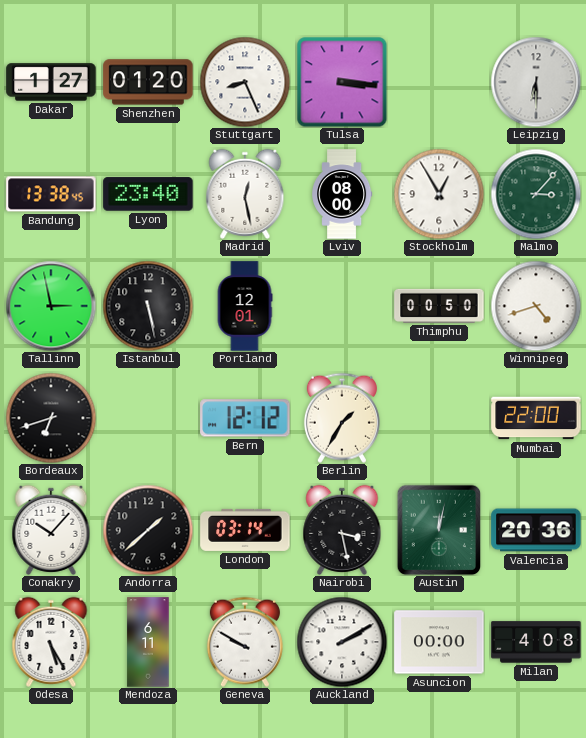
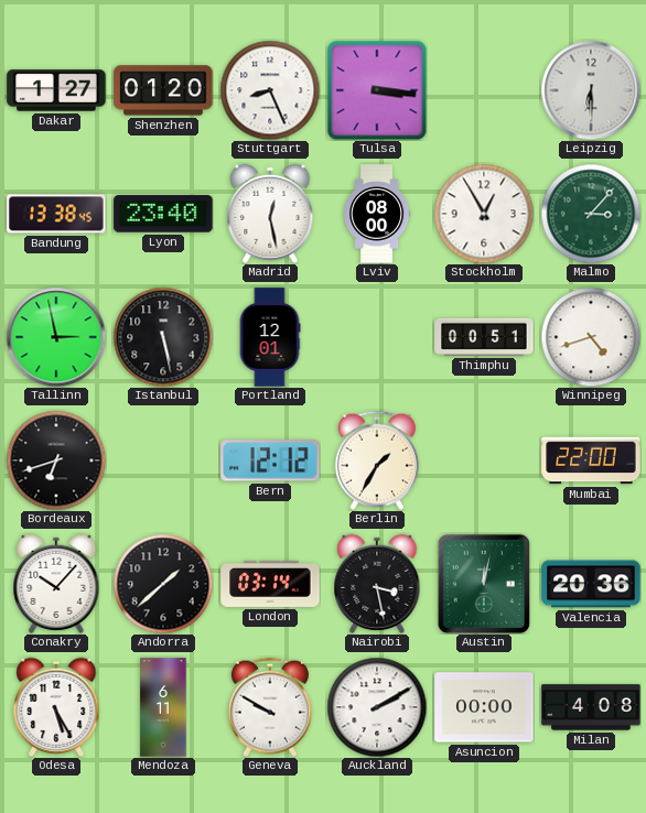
Thimphu: 00:50 -> 00:51 (484, 337)
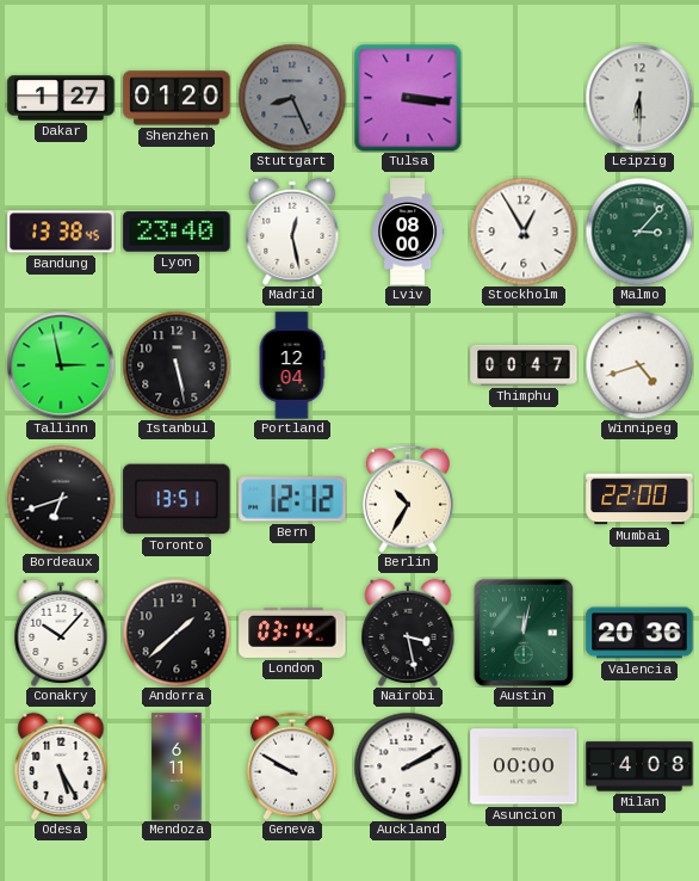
Stuttgart dial: white -> grey (292, 98)
Portland: 12:01 -> 12:04 (292, 365)
Thimphu: 00:51 -> 00:47 (524, 365)
Toronto: none -> 13:51 (177, 499)
Berlin: 1:35 -> 10:35 (408, 499)
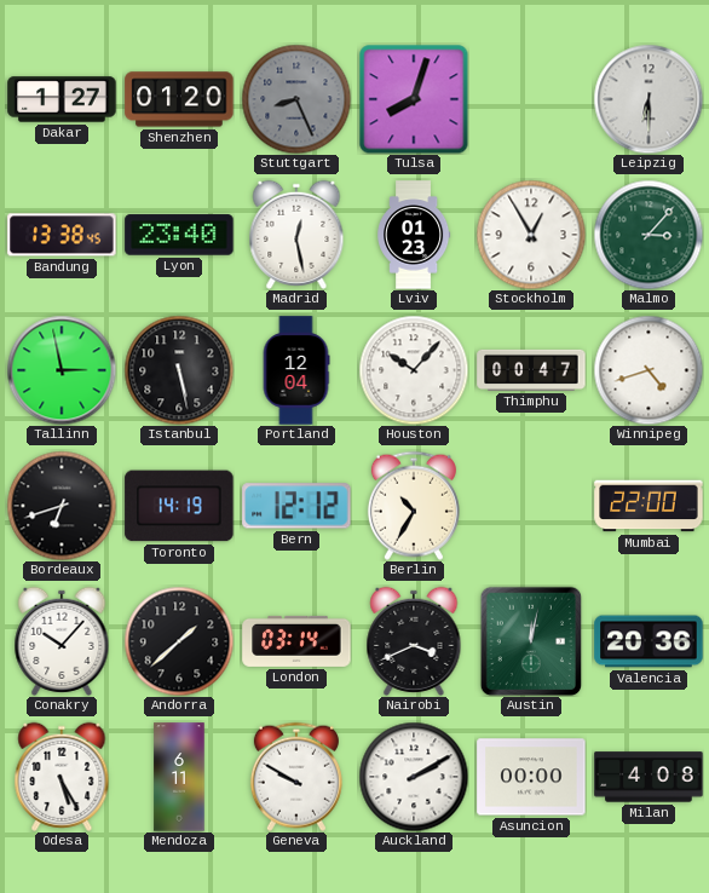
Tulsa: 3:16 -> 8:03 (414, 99)
Lviv: 08:00 -> 01:23 (414, 235)
Houston: none -> 10:07 (414, 370)
Toronto: 13:51 -> 14:19 (179, 506)
Nairobi: 3:28 -> 3:41 (414, 641)
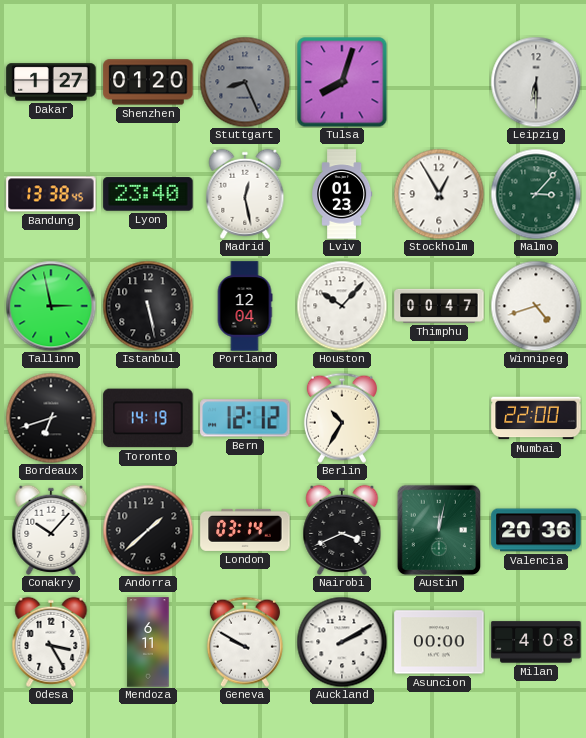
Odesa: 5:25 -> 3:25 (51, 642)
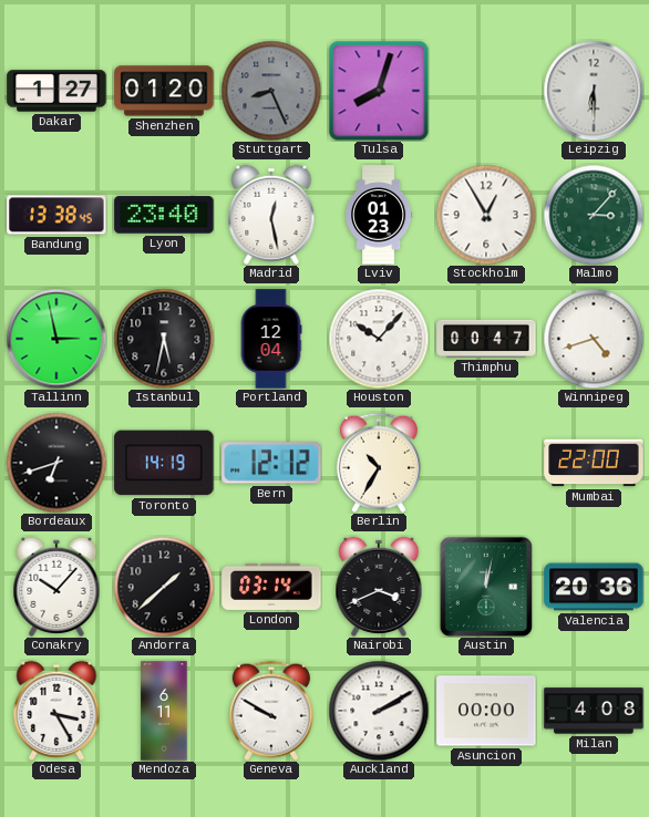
Istanbul: 5:28 -> 5:32 (164, 339)
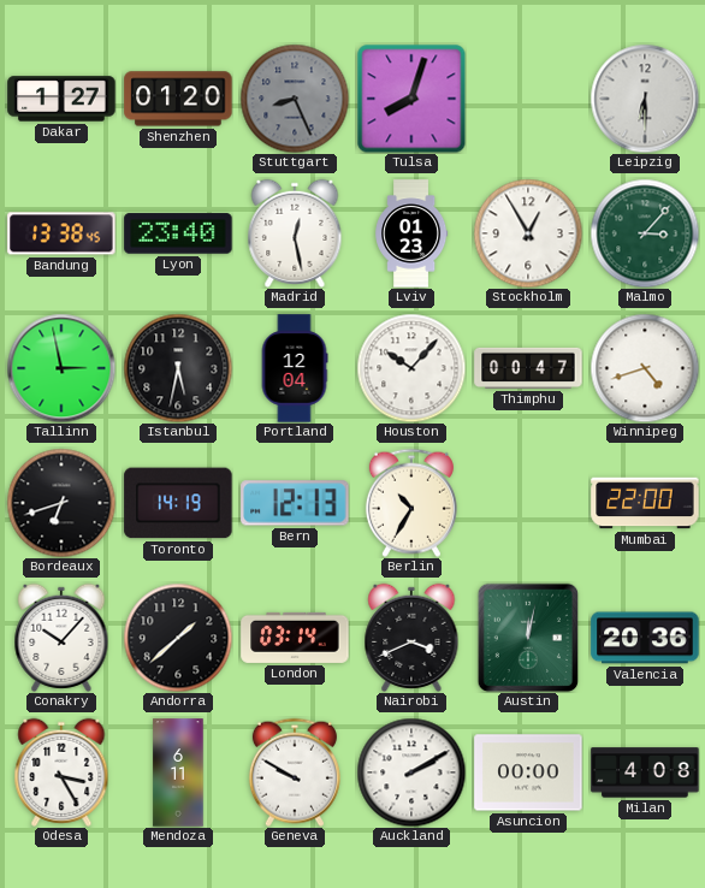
Bern: 12:12 -> 12:13 (295, 503)
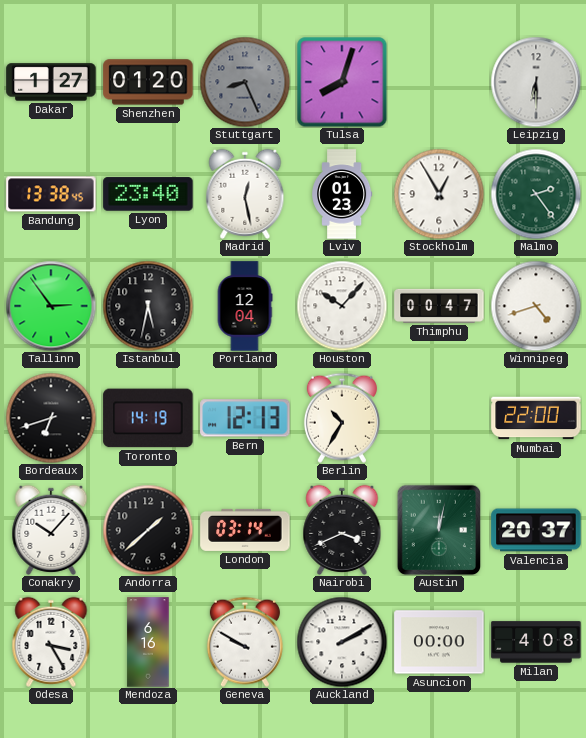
Malmo: 3:07 -> 2:24 (536, 194)
Tallinn: 2:58 -> 2:54 (51, 306)
Valencia: 20:36 -> 20:37 (536, 530)
Mendoza: 6:11 -> 6:16 (148, 642)
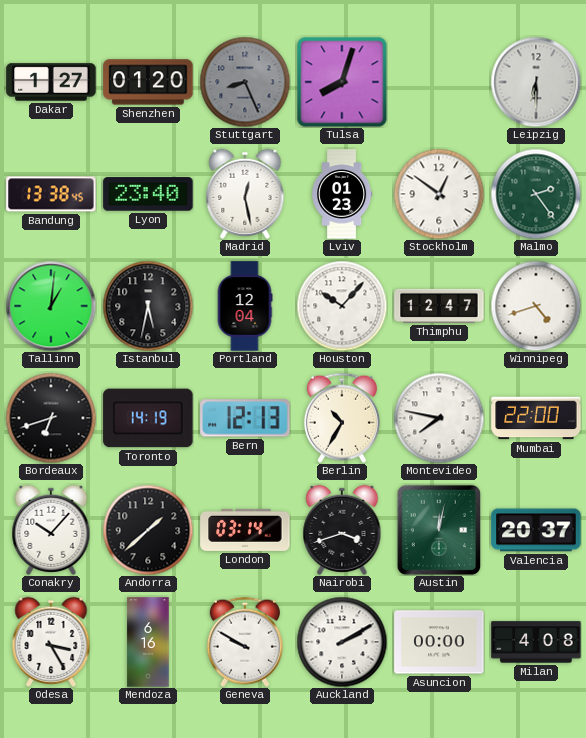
Stockholm: 12:55 -> 12:51 (439, 194)
Tallinn: 2:54 -> 1:01 (51, 306)
Thimphu: 00:47 -> 12:47 (439, 306)
Montevideo: none -> 7:47 (439, 418)
Nairobi: 3:41 -> 3:42 (342, 530)
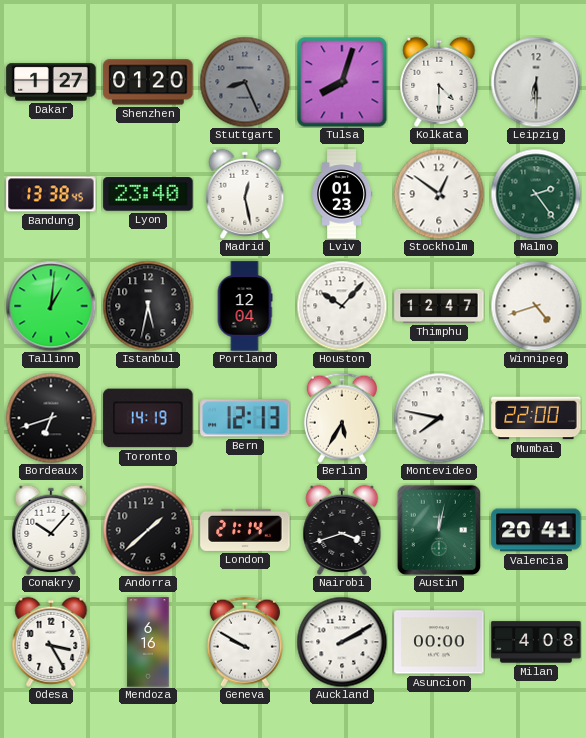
Kolkata: none -> 4:30 (439, 82)
Berlin: 10:35 -> 5:35 (342, 418)
London: 03:14 -> 21:14 (245, 530)
Valencia: 20:37 -> 20:41 (536, 530)
